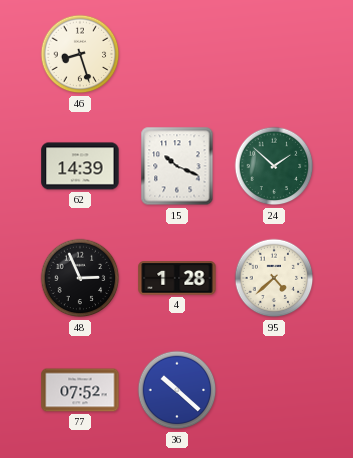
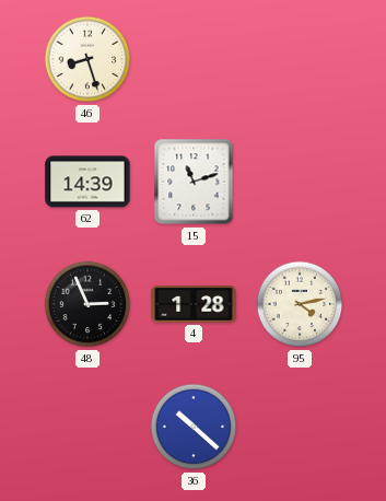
15: 10:19 -> 11:12 (194, 182)
24: 1:52 -> none (274, 166)
95: 4:38 -> 4:13 (300, 304)
77: 07:52 -> none (80, 390)
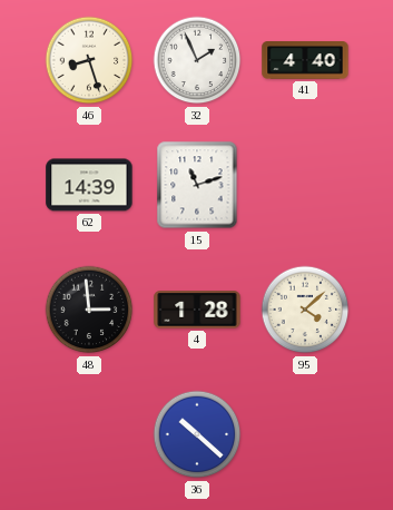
32: none -> 1:56 (197, 60)
41: none -> 4:40 (305, 60)
48: 2:56 -> 2:59 (89, 310)
95: 4:13 -> 4:08 (305, 310)
